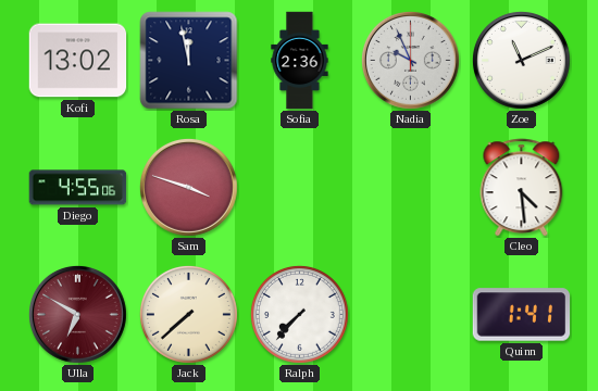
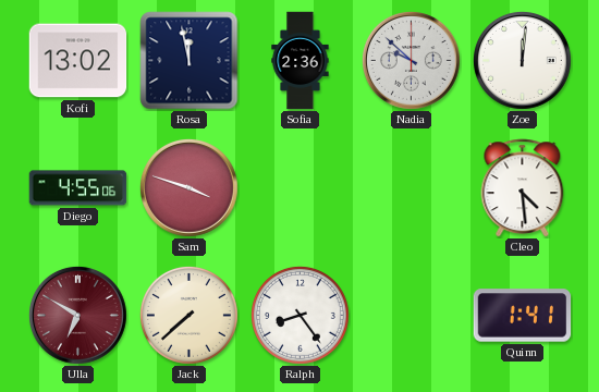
Nadia: 9:56 -> 9:52 (411, 60)
Zoe: 11:11 -> 12:01 (522, 60)
Ralph: 7:37 -> 8:24 (299, 315)
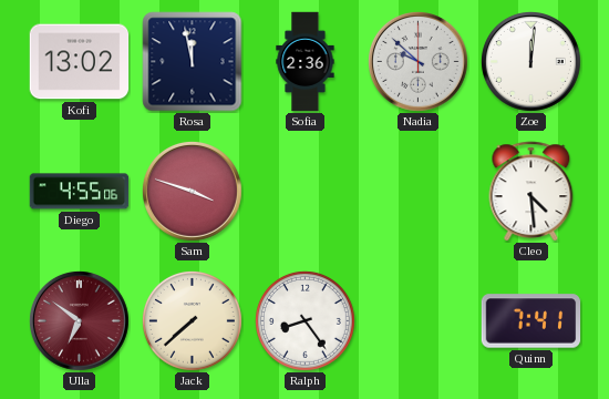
Ulla: 6:50 -> 6:51 (79, 320)
Quinn: 1:41 -> 7:41 (531, 321)
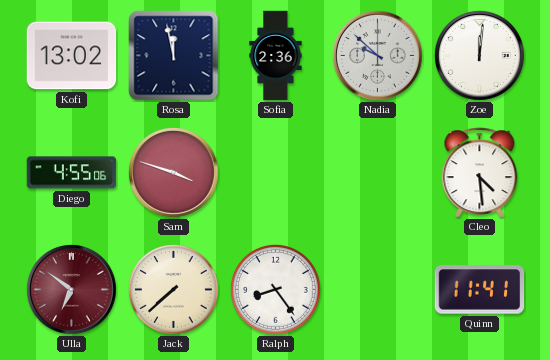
Quinn: 7:41 -> 11:41 (480, 290)
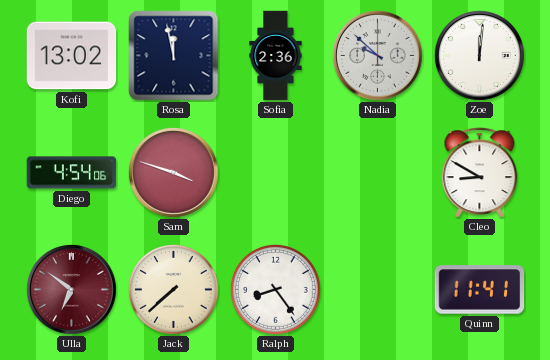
Diego: 4:55 -> 4:54 (72, 173)
Cleo: 4:29 -> 8:50 (480, 173)
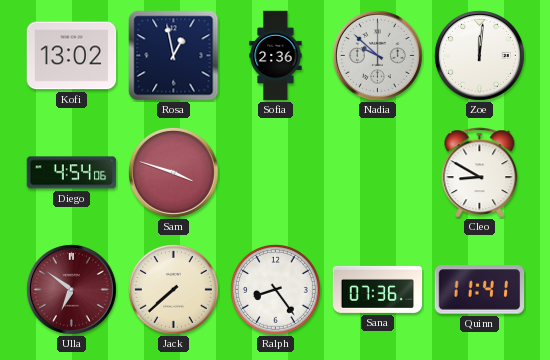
Rosa: 11:58 -> 12:58 (174, 56)
Sana: none -> 07:36 (378, 289)
